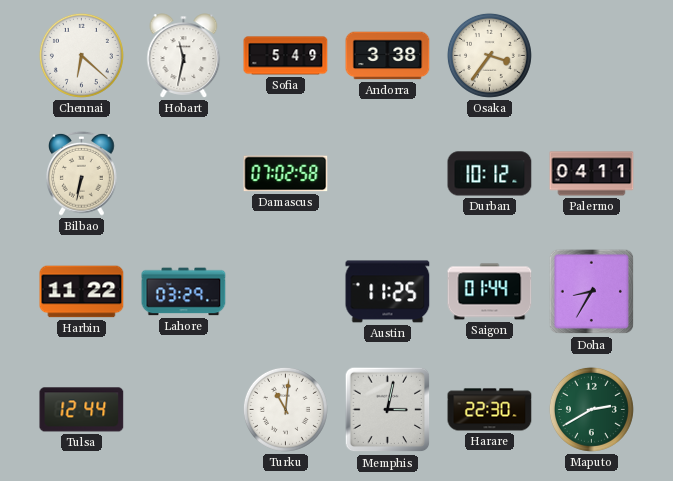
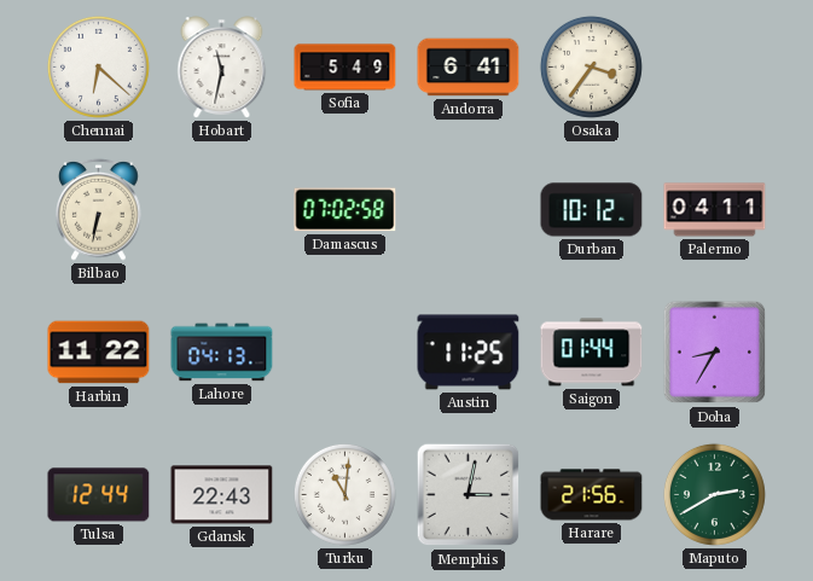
Andorra: 3:38 -> 6:41 (469, 68)
Lahore: 03:29 -> 04:13 (222, 353)
Gdansk: none -> 22:43 (222, 495)
Harare: 22:30 -> 21:56 (592, 495)
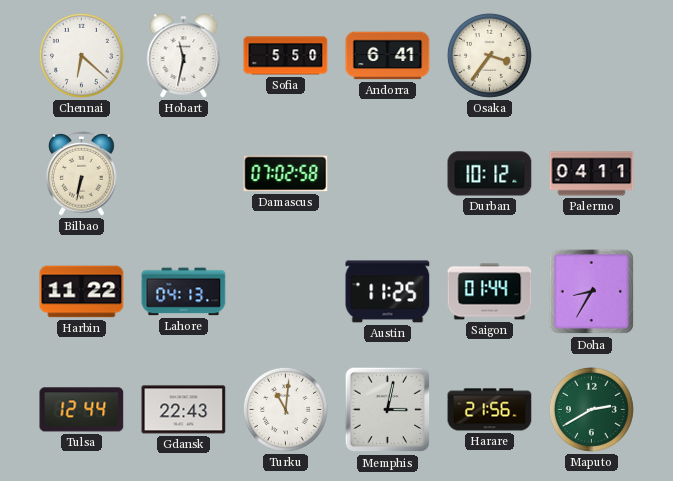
Sofia: 5:49 -> 5:50 (286, 56)
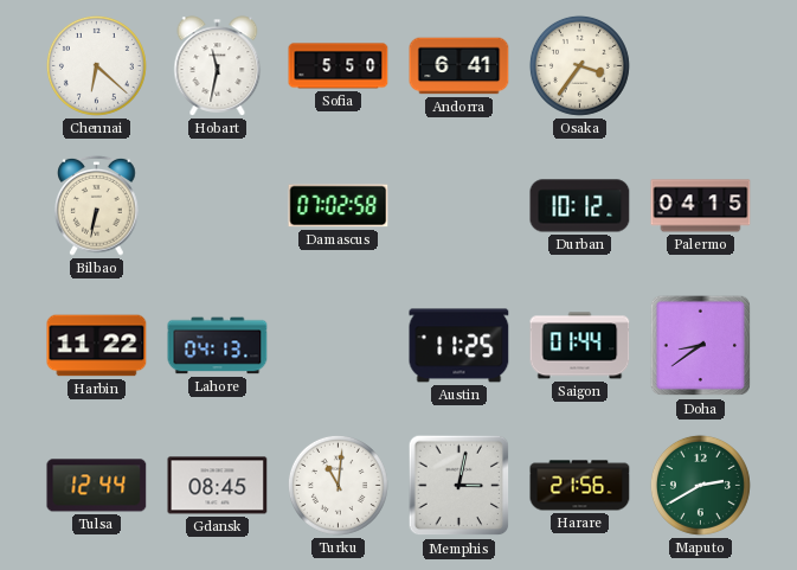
Palermo: 04:11 -> 04:15 (701, 206)
Doha: 8:35 -> 8:39 (701, 346)
Gdansk: 22:43 -> 08:45 (218, 486)
